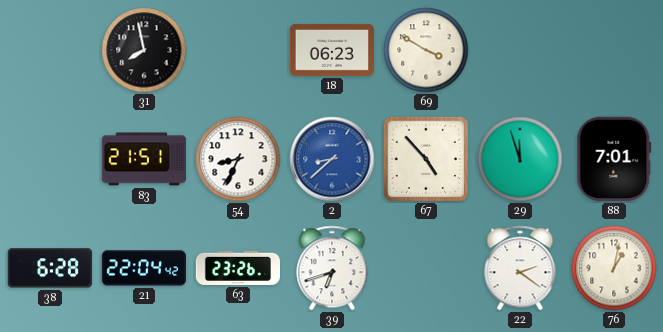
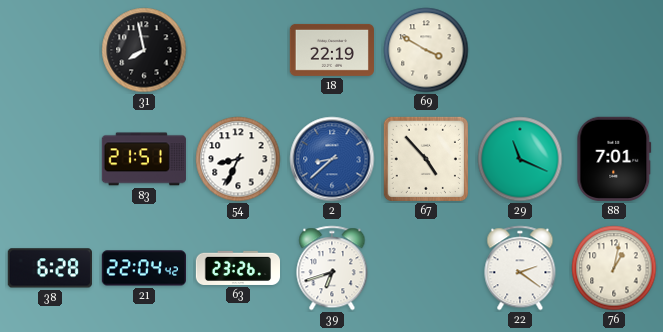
18: 06:23 -> 22:19 (331, 50)
29: 11:57 -> 11:19 (520, 159)
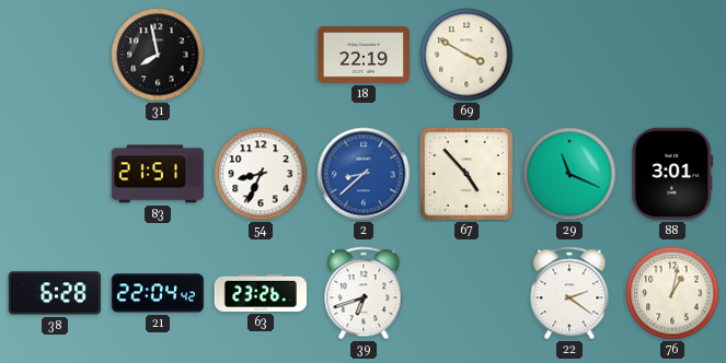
88: 7:01 -> 3:01 (672, 174)
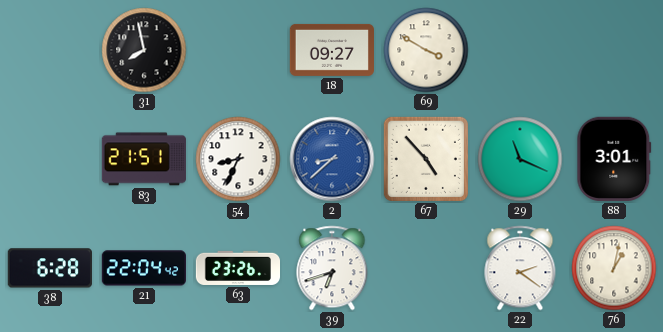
18: 22:19 -> 09:27 (331, 50)
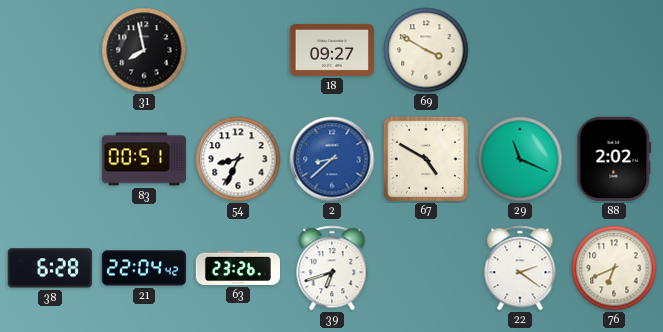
83: 21:51 -> 00:51 (144, 159)
67: 4:53 -> 4:50 (426, 159)
88: 3:01 -> 2:02 (614, 159)
76: 1:02 -> 6:41 (614, 268)
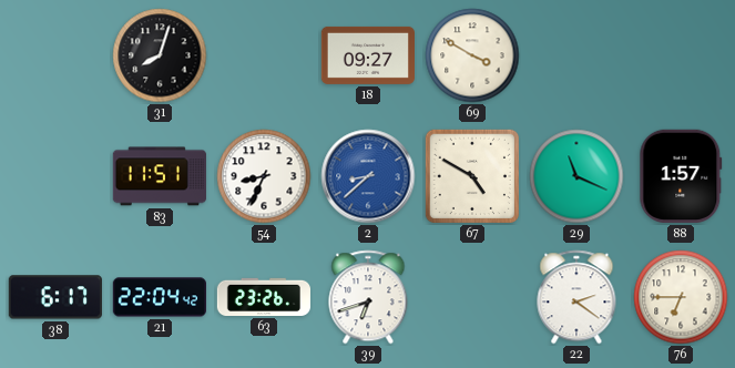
31: 7:58 -> 8:03 (160, 55)
83: 00:51 -> 11:51 (160, 176)
88: 2:02 -> 1:57 (681, 176)
38: 6:28 -> 6:17 (55, 297)
76: 6:41 -> 6:45 (681, 297)
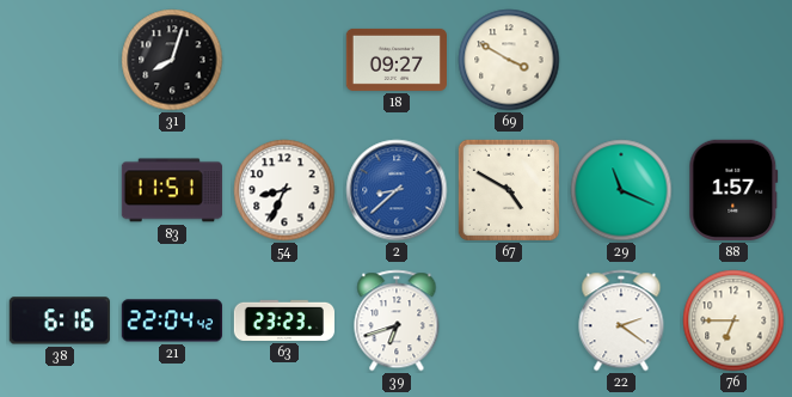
38: 6:17 -> 6:16 (60, 320)
63: 23:26 -> 23:23 (283, 320)
